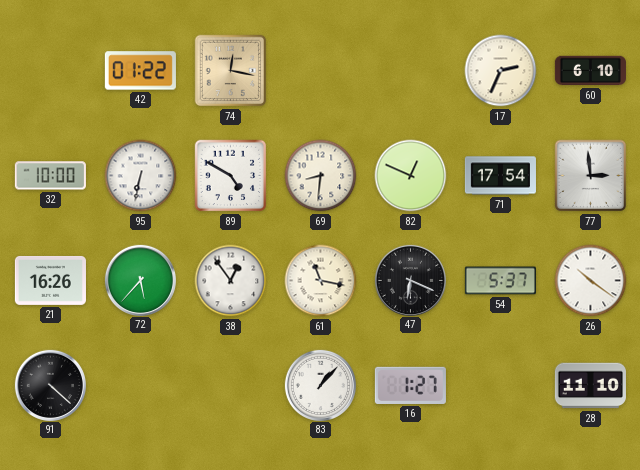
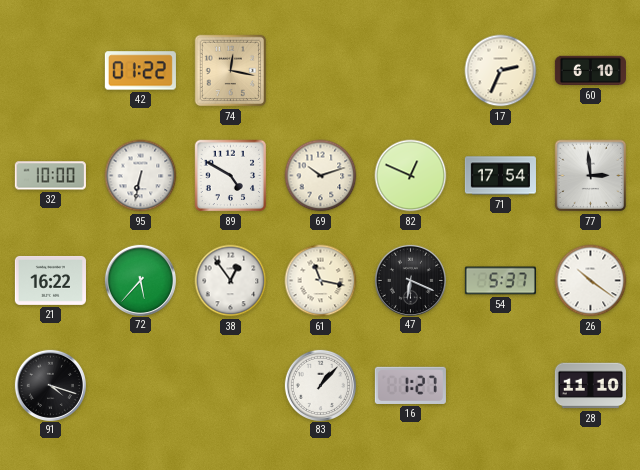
69: 8:31 -> 10:12 (321, 176)
21: 16:26 -> 16:22 (50, 280)
91: 4:22 -> 4:18 (50, 385)
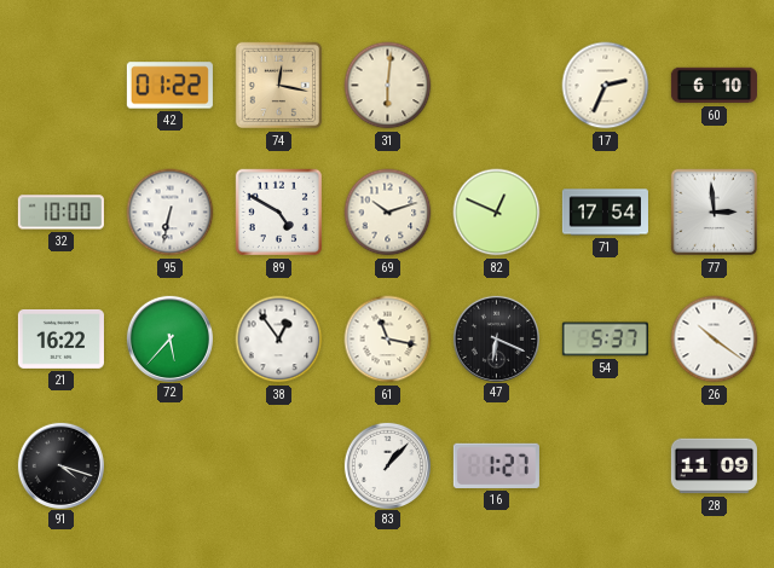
31: none -> 6:01 (388, 86)
28: 11:10 -> 11:09 (714, 466)
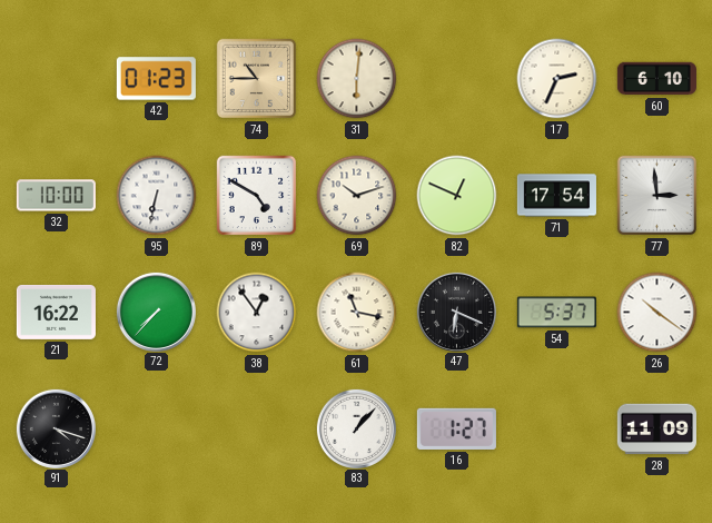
42: 01:22 -> 01:23 (156, 79)
74: 12:17 -> 10:45 (257, 79)
72: 5:37 -> 7:37 (156, 312)
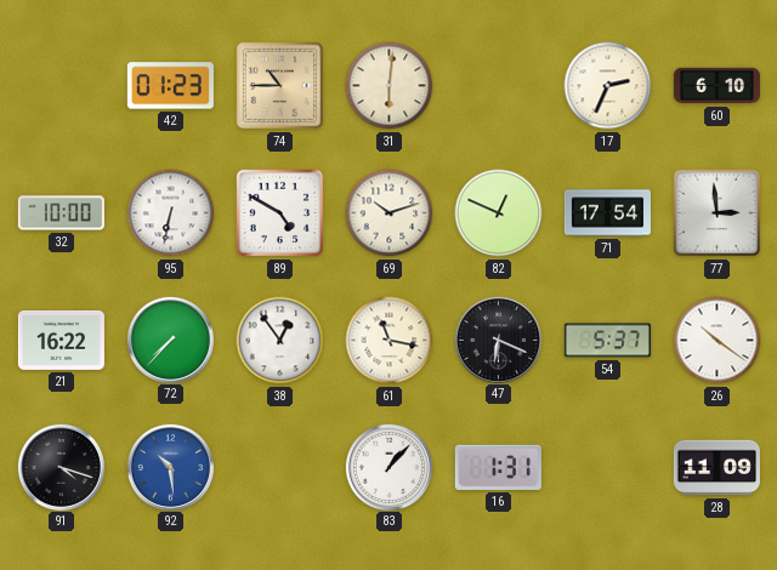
92: none -> 10:29 (170, 467)
16: 1:27 -> 1:31 (498, 467)
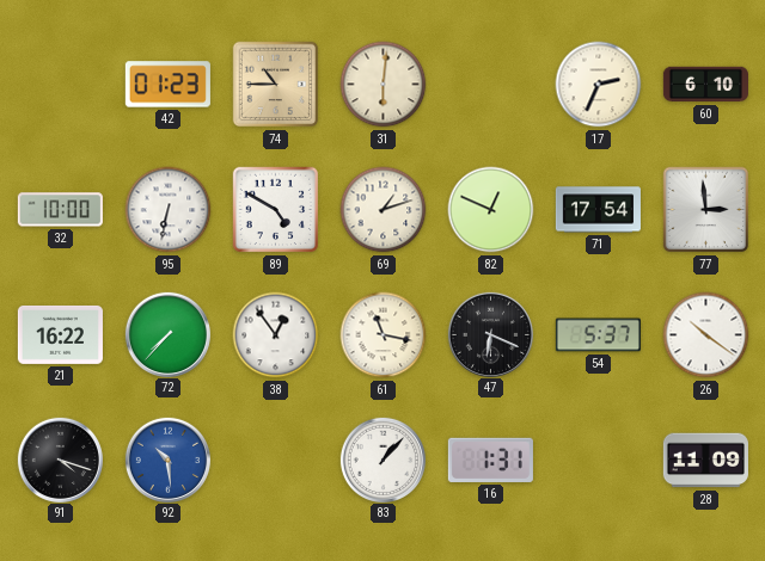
69: 10:12 -> 1:12 (384, 210)
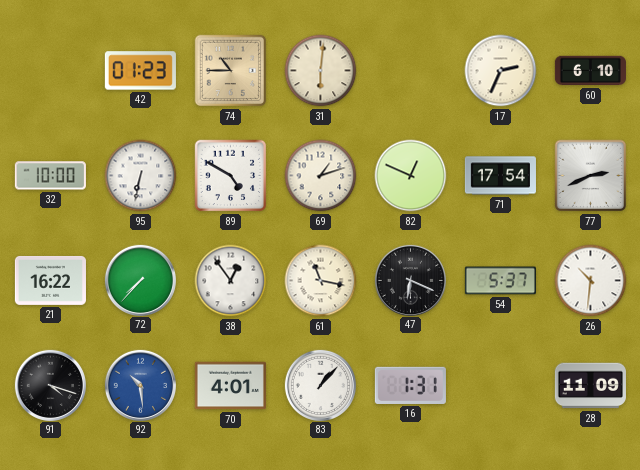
77: 2:59 -> 2:41 (591, 176)
26: 10:21 -> 10:31 (591, 281)
70: none -> 4:01 (230, 386)
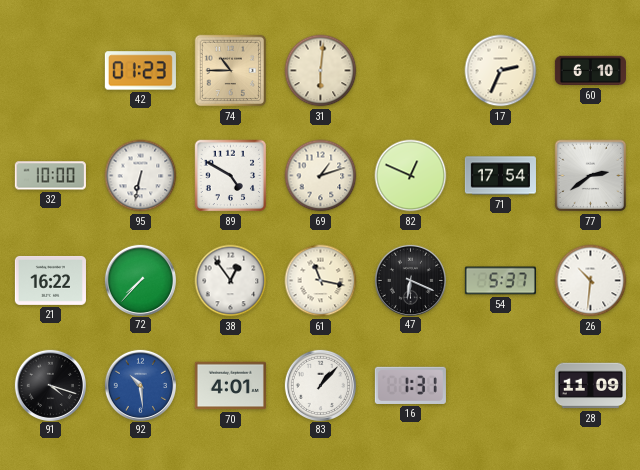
77: 2:41 -> 2:39 (591, 176)
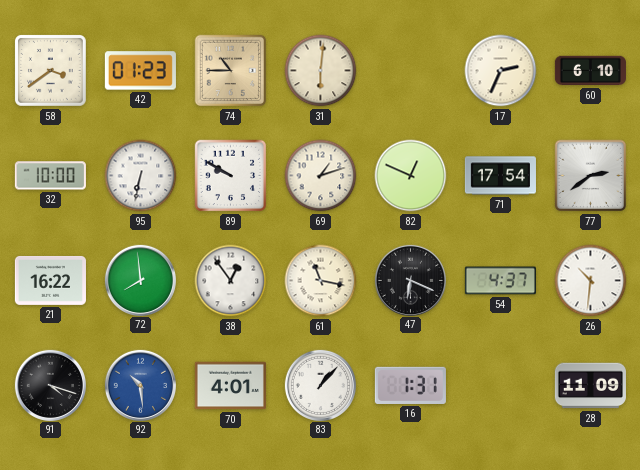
58: none -> 3:39 (51, 70)
89: 4:50 -> 9:50 (231, 176)
72: 7:37 -> 7:59 (140, 280)
54: 5:37 -> 4:37 (500, 281)
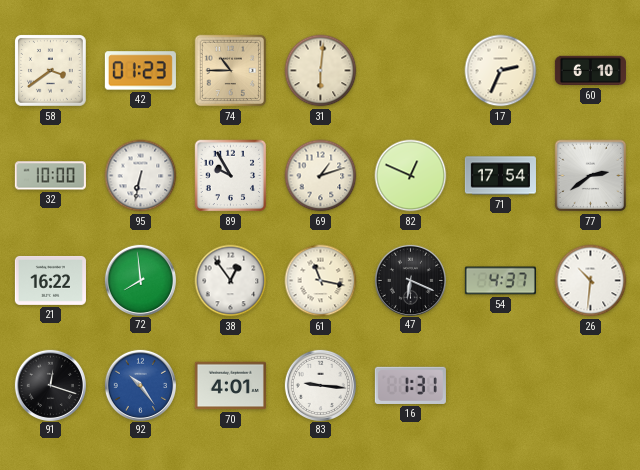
89: 9:50 -> 9:55 (231, 176)
91: 4:18 -> 12:18 (50, 385)
92: 10:29 -> 10:24 (140, 385)
83: 1:07 -> 9:16 (320, 385)
28: 11:09 -> none (590, 386)
